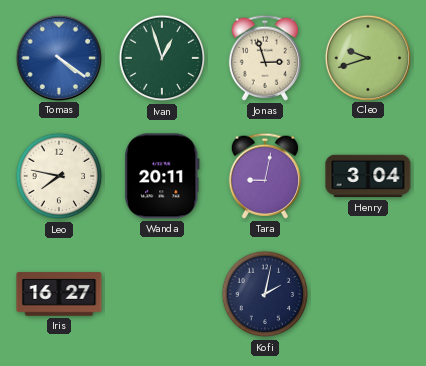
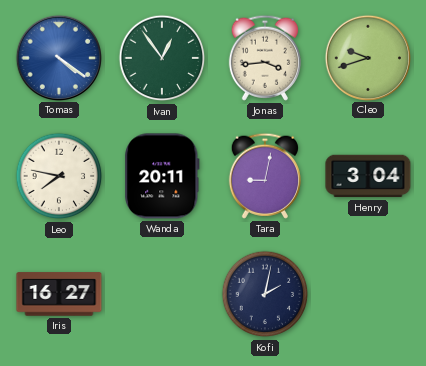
Ivan: 12:57 -> 12:54 (162, 58)
Jonas: 2:57 -> 3:44 (265, 58)
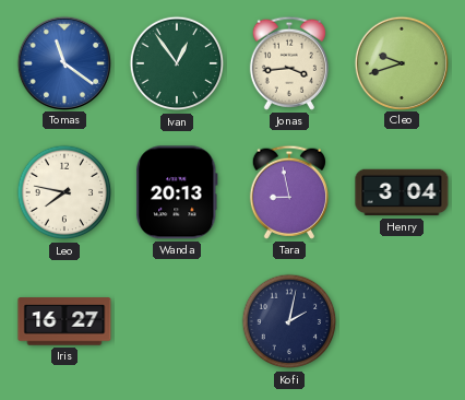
Tomas: 4:21 -> 11:21 (63, 62)
Wanda: 20:11 -> 20:13 (177, 192)
Tara: 9:02 -> 8:58 (289, 192)
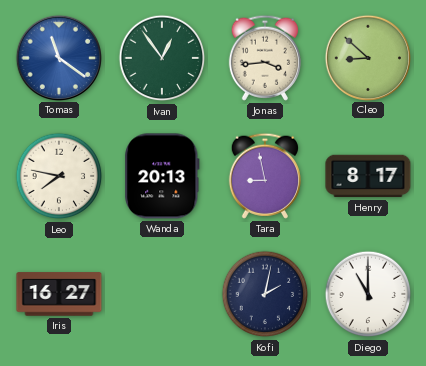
Cleo: 9:42 -> 8:52 (367, 57)
Henry: 3:04 -> 8:17 (368, 176)
Diego: none -> 11:00 (368, 294)
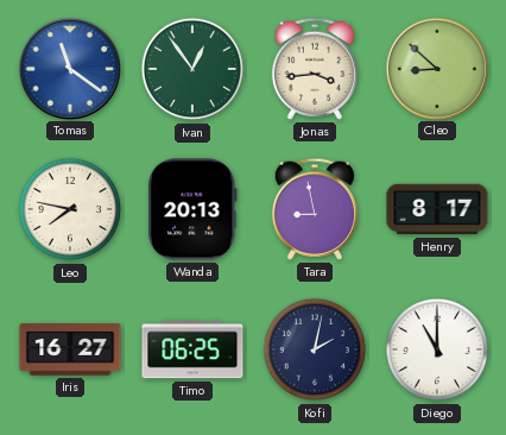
Timo: none -> 06:25 (192, 349)
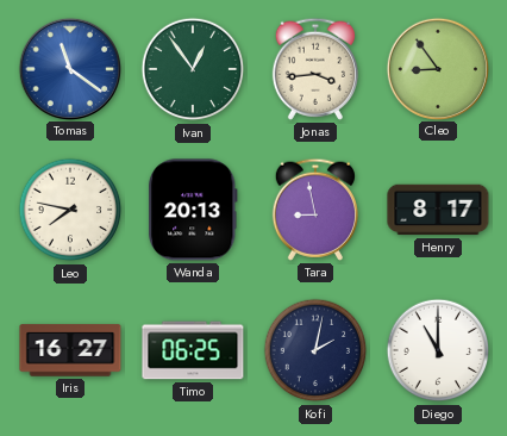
Cleo: 8:52 -> 8:54 (437, 68)
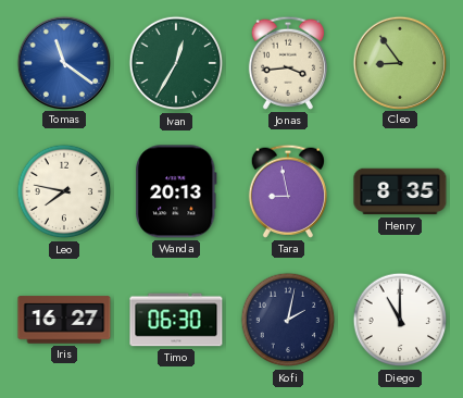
Ivan: 12:54 -> 12:35 (176, 63)
Henry: 8:17 -> 8:35 (400, 191)
Timo: 06:25 -> 06:30 (176, 320)
